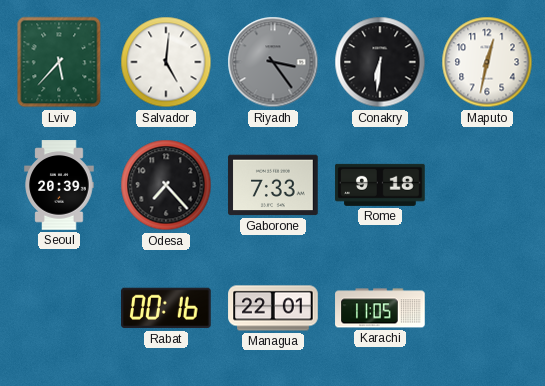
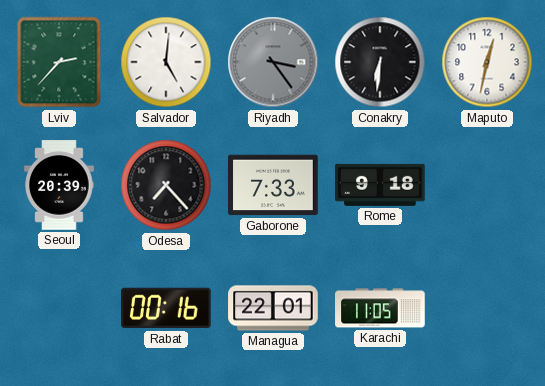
Lviv: 5:37 -> 2:37 (59, 62)
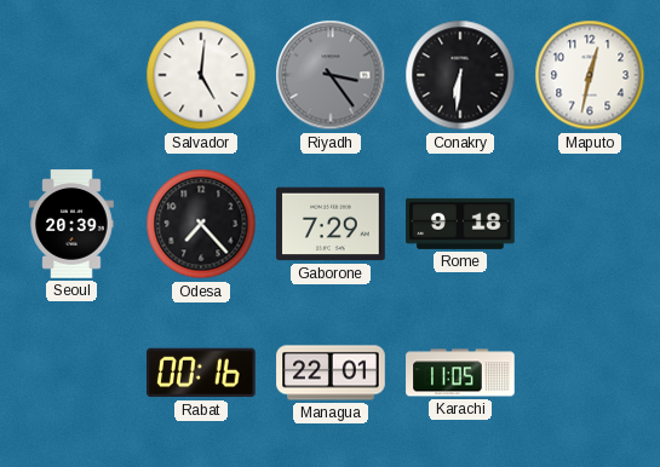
Lviv: 2:37 -> none (59, 62)
Gaborone: 7:33 -> 7:29 (331, 224)
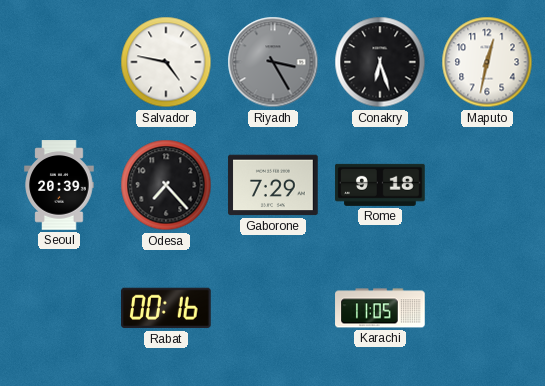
Salvador: 5:01 -> 4:47 (166, 62)
Riyadh: 3:24 -> 3:25 (273, 62)
Conakry: 6:31 -> 6:27 (380, 62)
Managua: 22:01 -> none (331, 373)
